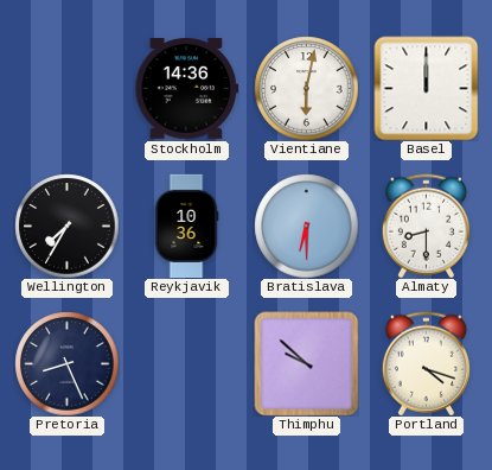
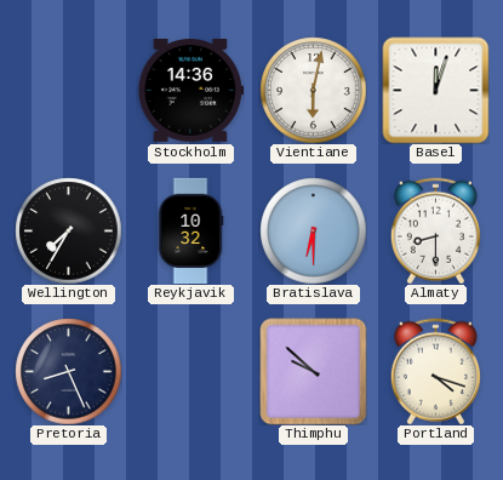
Basel: 12:00 -> 12:03 (435, 90)
Reykjavik: 10:36 -> 10:32 (190, 230)
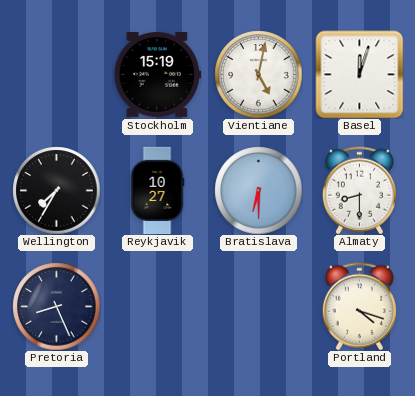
Stockholm: 14:36 -> 15:19 (157, 75)
Vientiane: 6:02 -> 5:02 (258, 74)
Reykjavik: 10:32 -> 10:27 (157, 190)
Thimphu: 9:52 -> none (313, 371)
